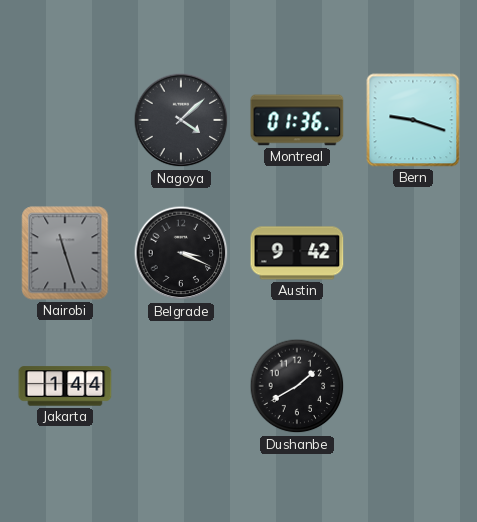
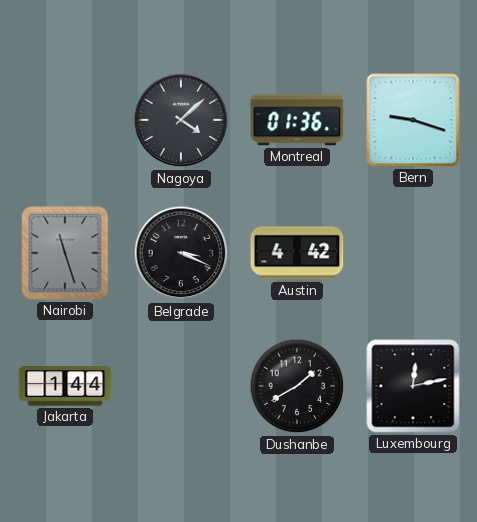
Austin: 9:42 -> 4:42 (297, 253)
Luxembourg: none -> 12:13 (413, 386)
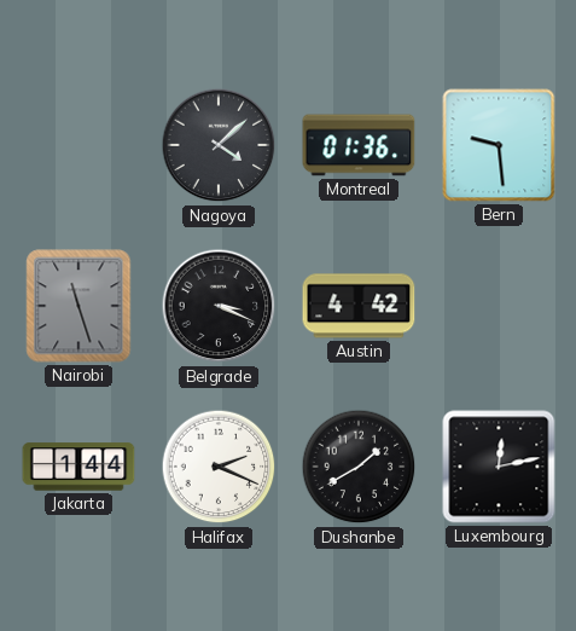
Bern: 9:18 -> 9:29 (499, 145)
Halifax: none -> 2:19 (219, 467)
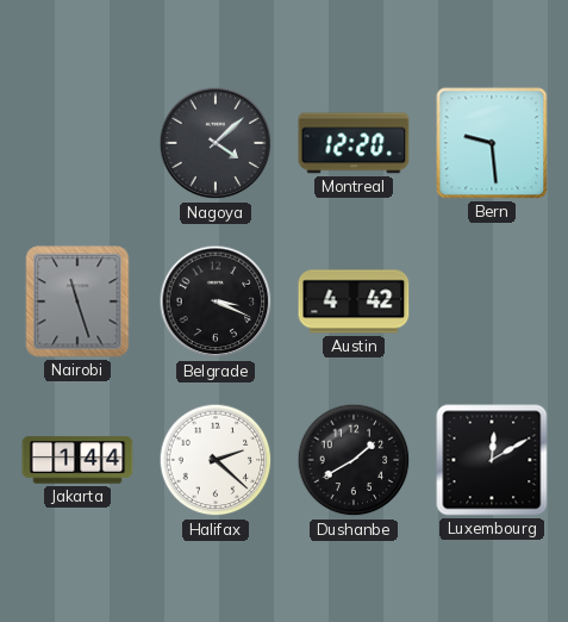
Montreal: 01:36 -> 12:20 (354, 143)
Halifax: 2:19 -> 2:22 (216, 460)
Luxembourg: 12:13 -> 12:10 (492, 460)
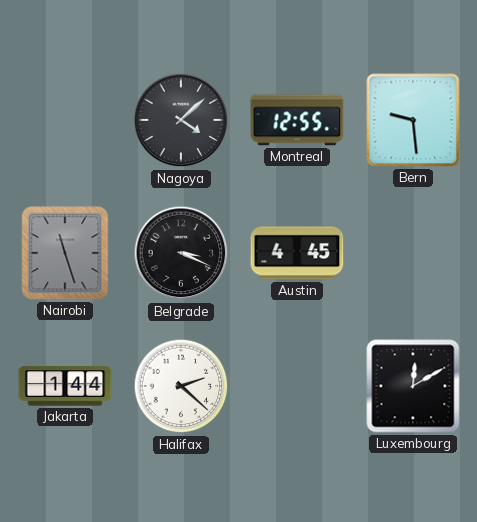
Montreal: 12:20 -> 12:55 (297, 120)
Austin: 4:42 -> 4:45 (297, 253)
Dushanbe: 1:40 -> none (354, 460)
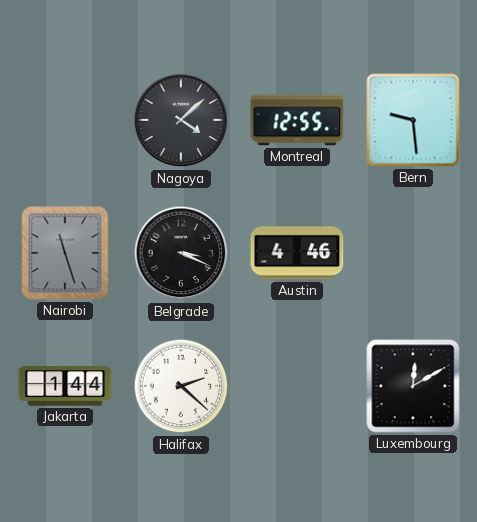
Austin: 4:45 -> 4:46 (297, 253)
